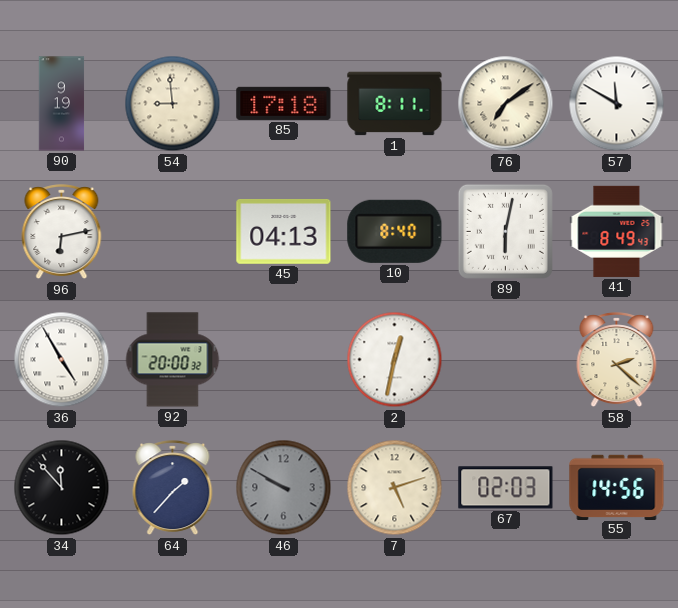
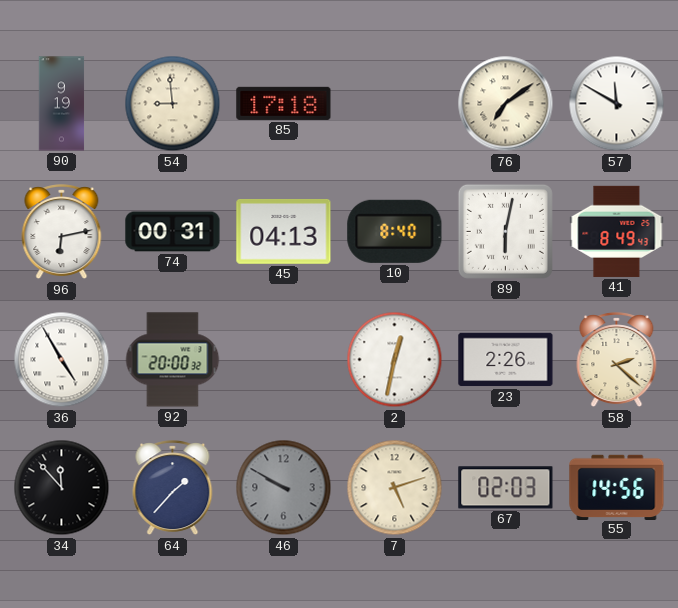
1: 8:11 -> none (395, 104)
74: none -> 00:31 (173, 232)
23: none -> 2:26 (506, 360)
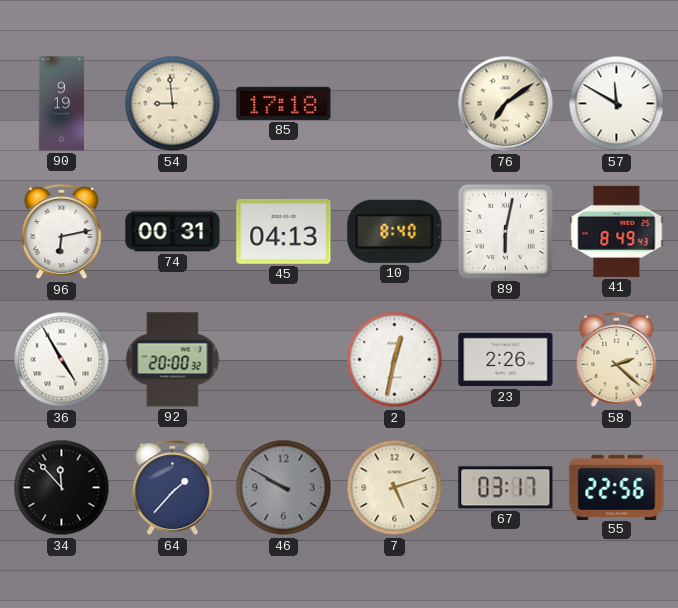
67: 02:03 -> 03:17 (506, 488)
55: 14:56 -> 22:56 (617, 487)
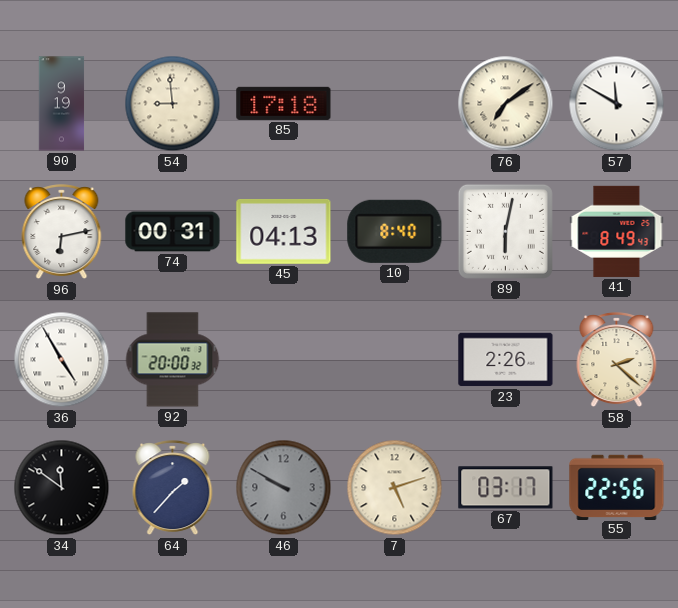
2: 12:32 -> none (395, 360)
34: 11:53 -> 11:51 (62, 488)
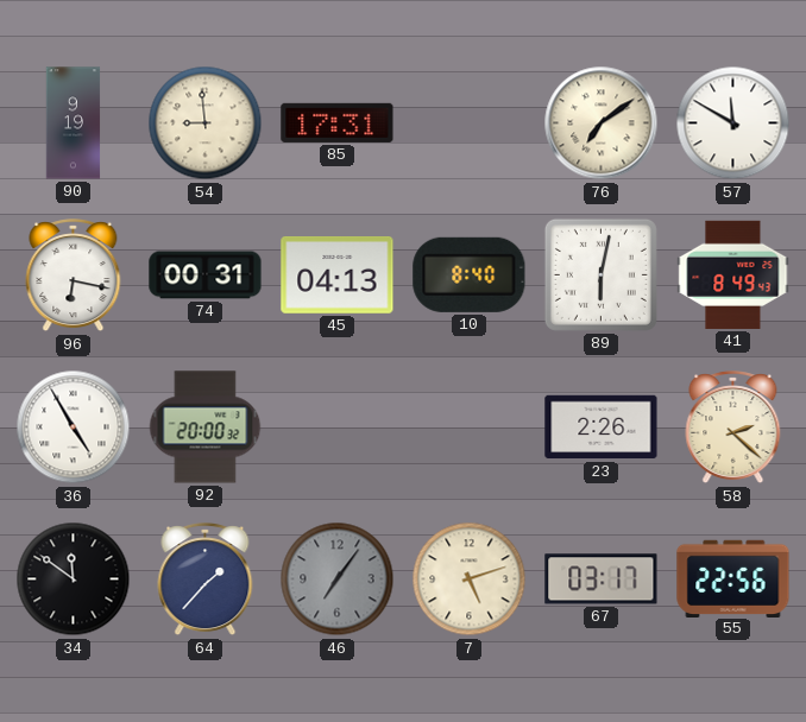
85: 17:18 -> 17:31 (338, 122)
96: 6:13 -> 6:17 (74, 275)
46: 9:50 -> 7:06 (338, 579)
